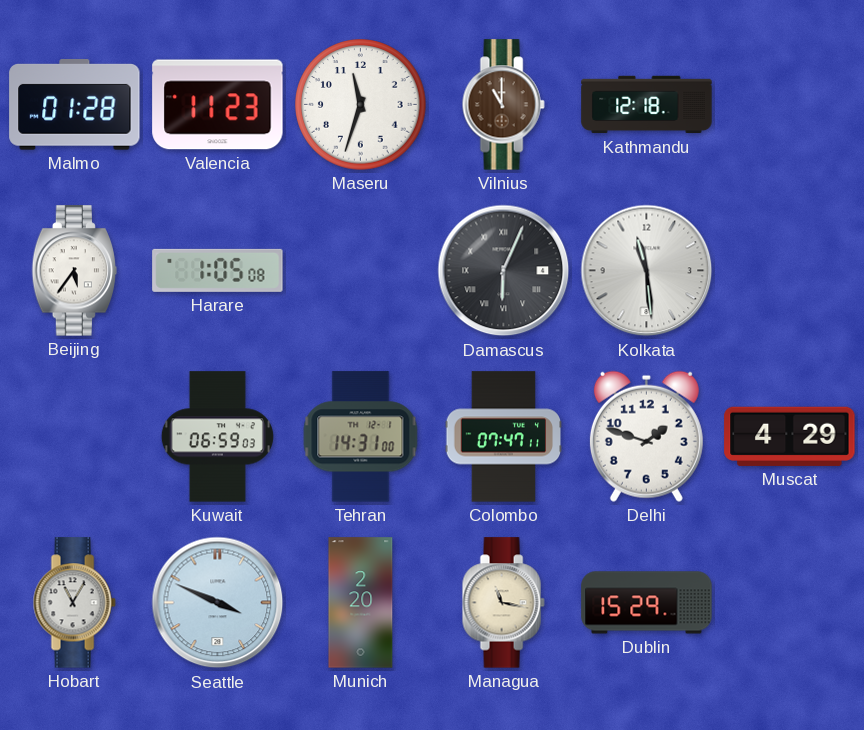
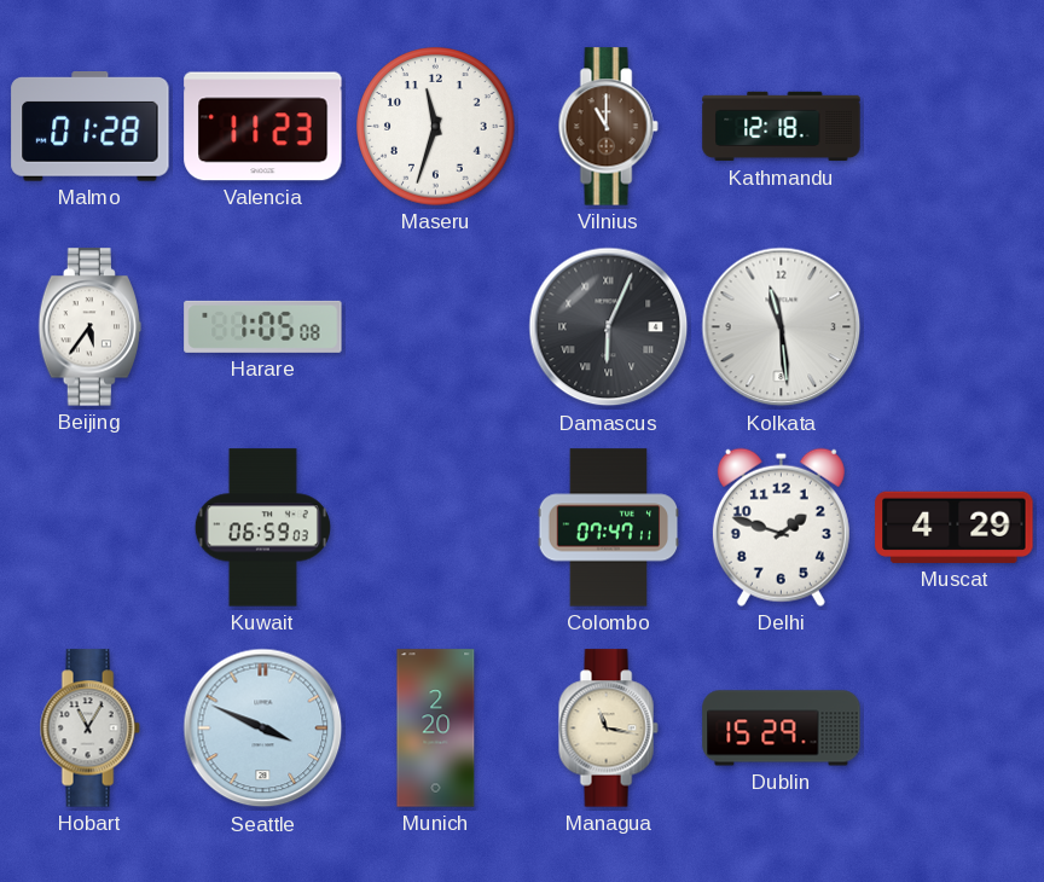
Tehran: 14:31 -> none (361, 437)
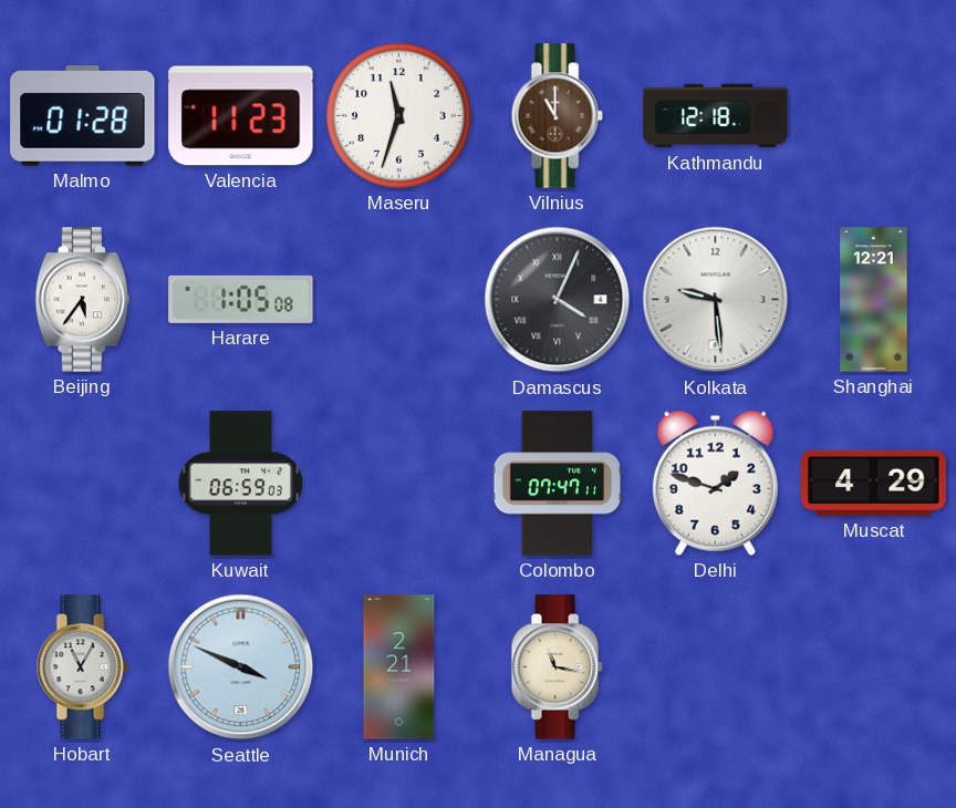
Damascus: 6:04 -> 4:04 (558, 300)
Kolkata: 11:29 -> 9:29 (716, 300)
Shanghai: none -> 12:21 (874, 300)
Munich: 2:20 -> 2:21 (399, 667)
Dublin: 15:29 -> none (782, 729)
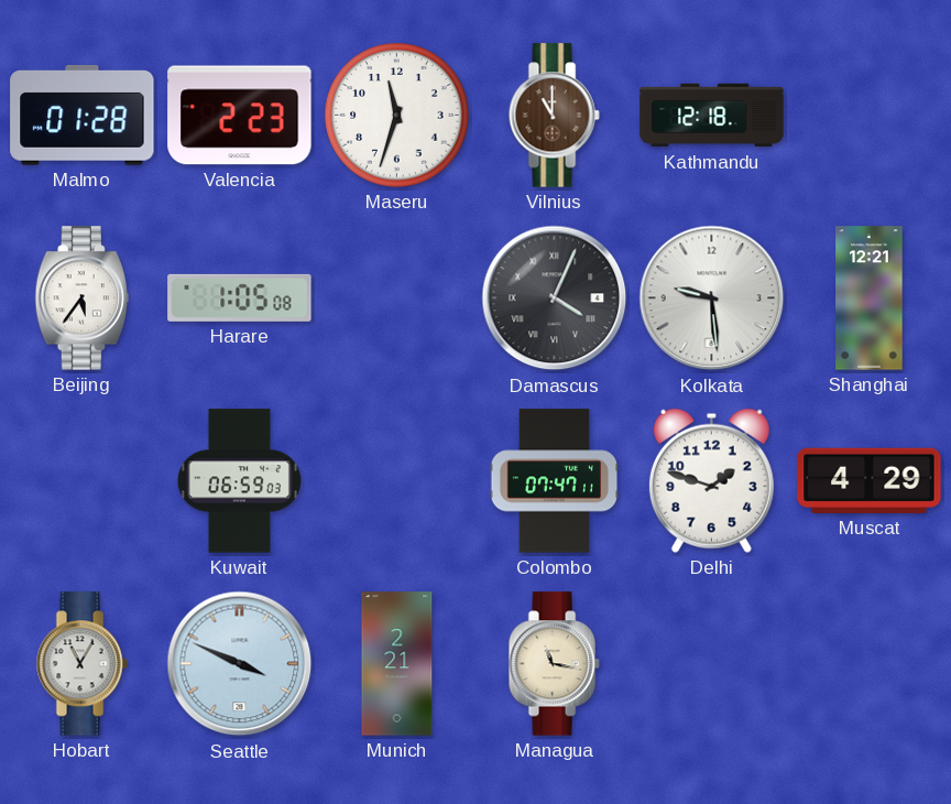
Valencia: 11:23 -> 2:23 (240, 116)
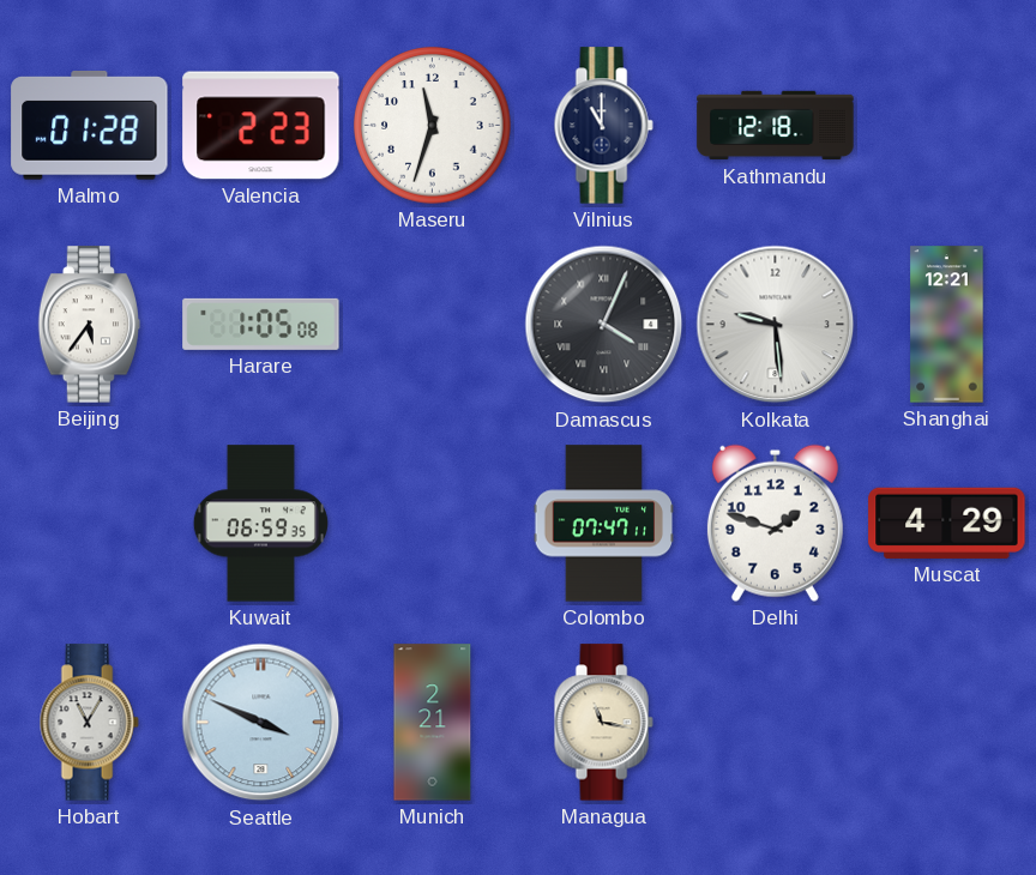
Vilnius dial: brown -> navy (603, 126)
Kuwait: 06:59:03 -> 06:59:35 (260, 524)
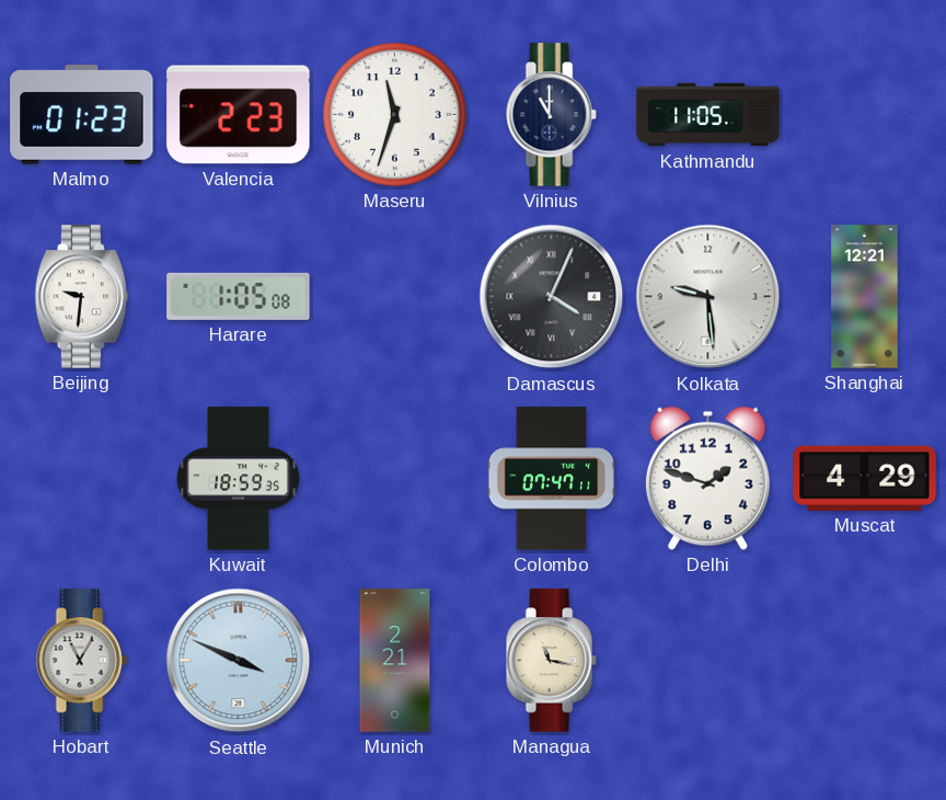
Malmo: 01:28 -> 01:23 (82, 115)
Kathmandu: 12:18 -> 11:05 (708, 115)
Beijing: 5:36 -> 9:31 (82, 297)
Kuwait: 06:59 -> 18:59 (238, 479)
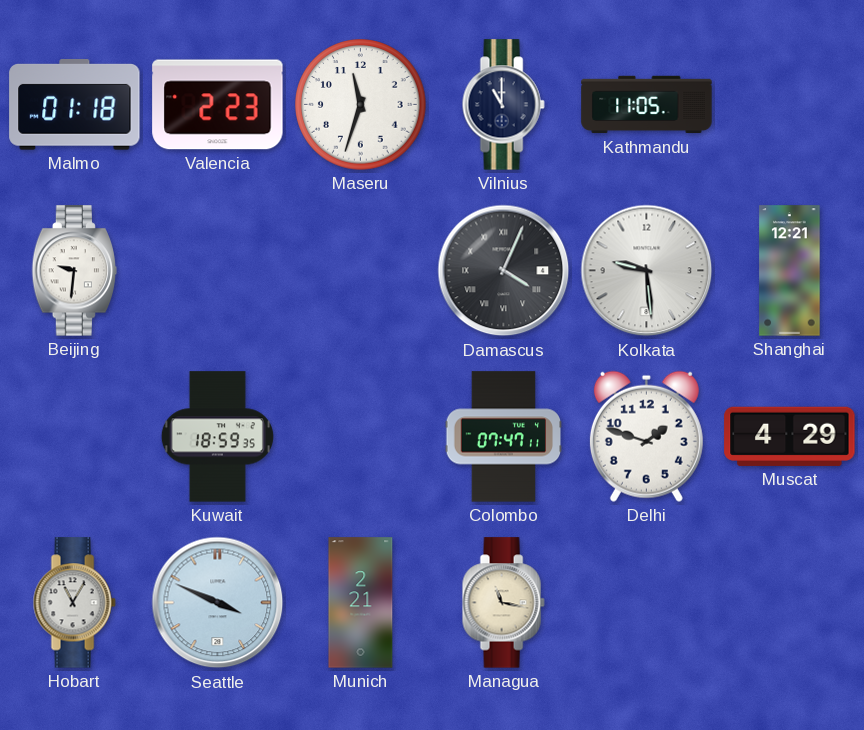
Malmo: 01:23 -> 01:18 (75, 105)
Harare: 1:05 -> none (239, 296)
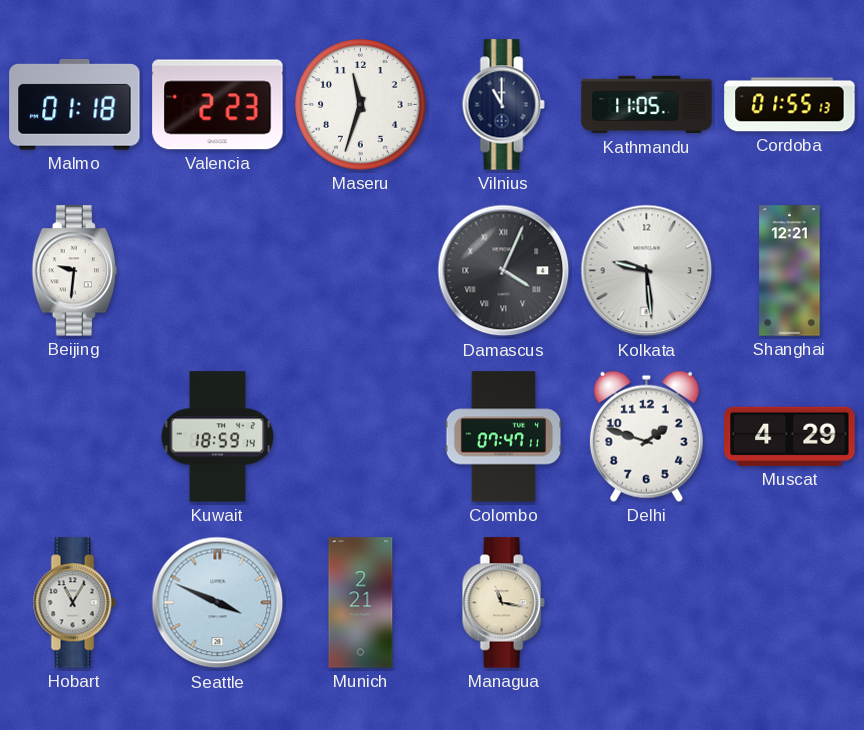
Cordoba: none -> 01:55 (790, 105)
Kuwait: 18:59:35 -> 18:59:14 (217, 437)
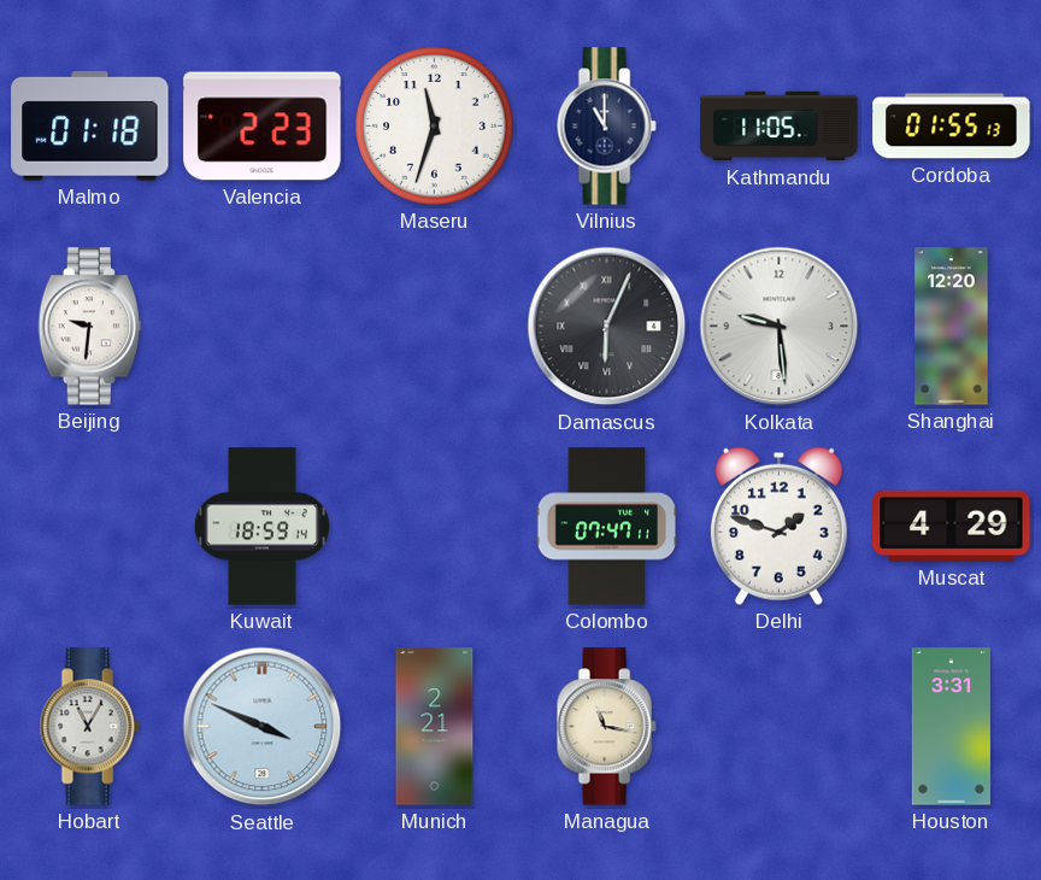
Damascus: 4:04 -> 6:04 (607, 327)
Shanghai: 12:21 -> 12:20 (952, 327)
Houston: none -> 3:31 (951, 727)
